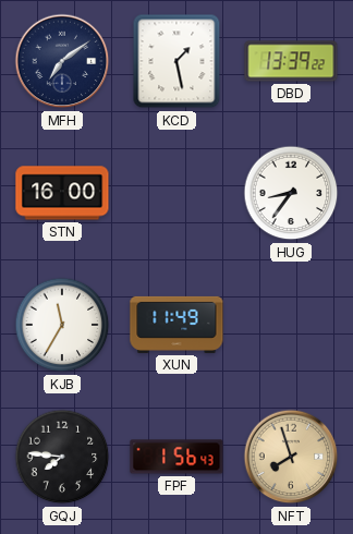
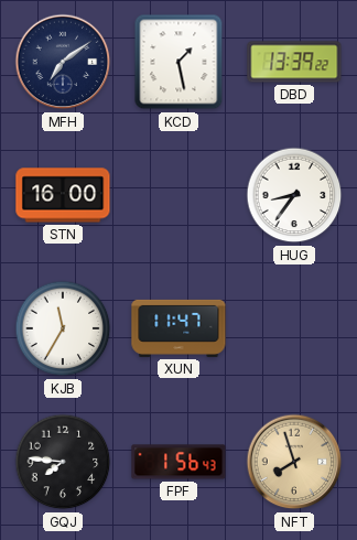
XUN: 11:49 -> 11:47 (178, 328)
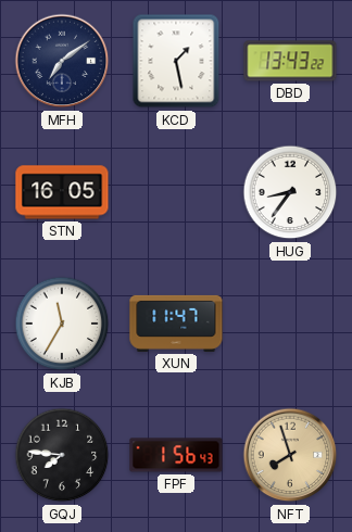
DBD: 13:39 -> 13:43 (290, 61)
STN: 16:00 -> 16:05 (62, 192)
